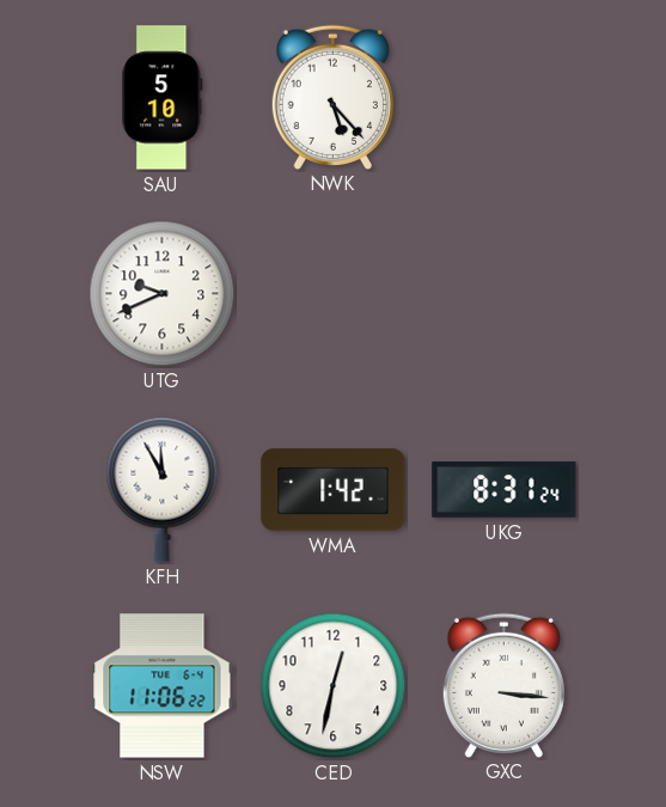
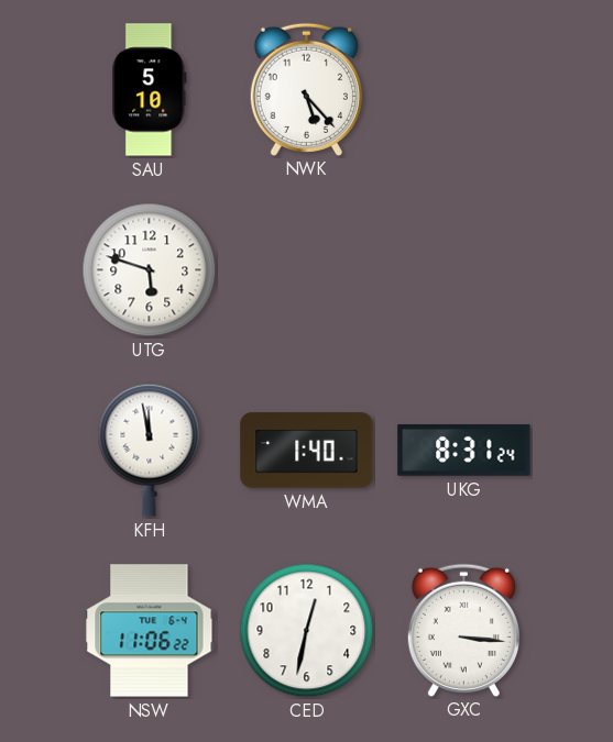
UTG: 9:41 -> 5:48 (150, 270)
KFH: 11:55 -> 11:58 (150, 450)
WMA: 1:42 -> 1:40 (307, 451)
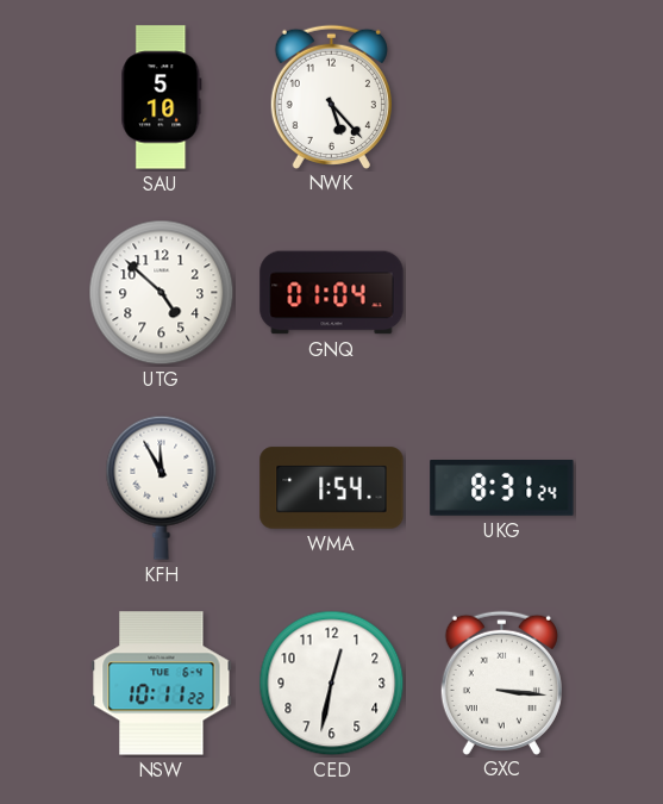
UTG: 5:48 -> 4:52 (162, 293)
GNQ: none -> 01:04 (332, 293)
KFH: 11:58 -> 11:55 (162, 487)
WMA: 1:40 -> 1:54 (332, 488)
NSW: 11:06 -> 10:11 (162, 684)
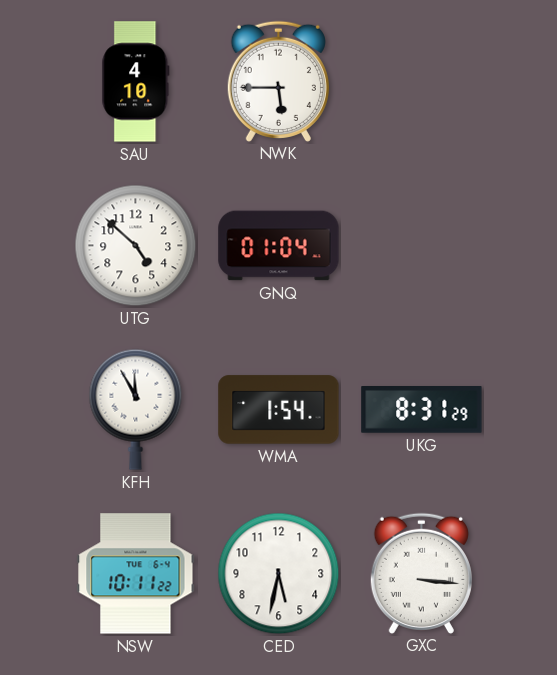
SAU: 5:10 -> 4:10 (136, 82)
NWK: 5:23 -> 5:45 (278, 81)
UKG: 8:31:24 -> 8:31:29 (422, 410)
CED: 12:32 -> 5:32 (279, 574)
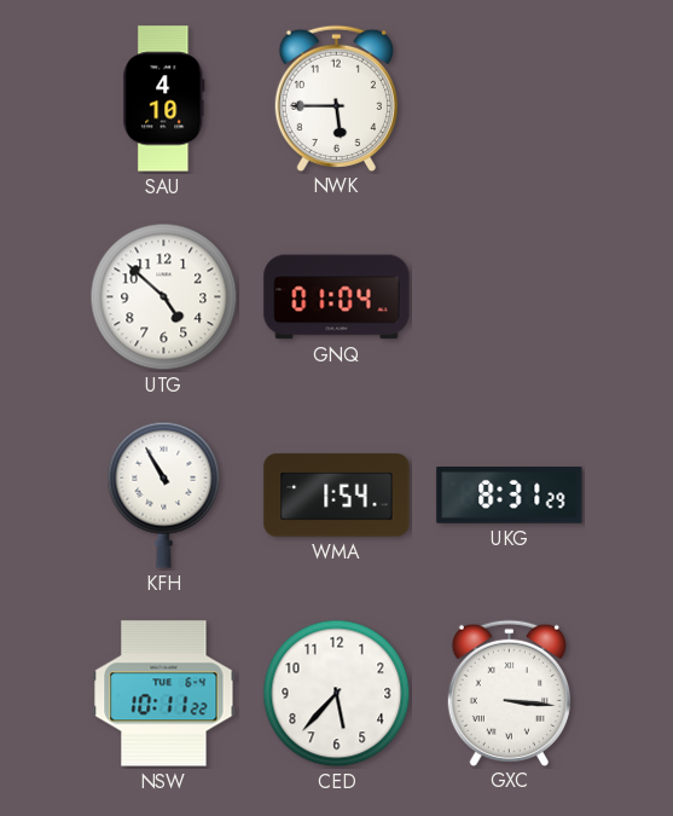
KFH: 11:55 -> 10:55 (164, 494)
CED: 5:32 -> 5:37 (337, 694)
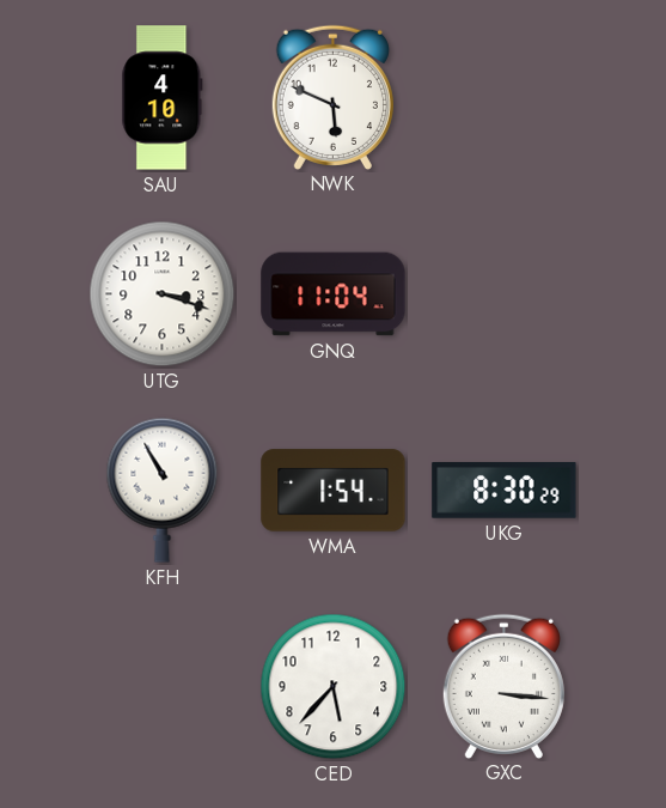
NWK: 5:45 -> 5:49 (332, 97)
UTG: 4:52 -> 3:18 (163, 294)
GNQ: 01:04 -> 11:04 (334, 294)
UKG: 8:31 -> 8:30 (505, 491)
NSW: 10:11 -> none (164, 694)
